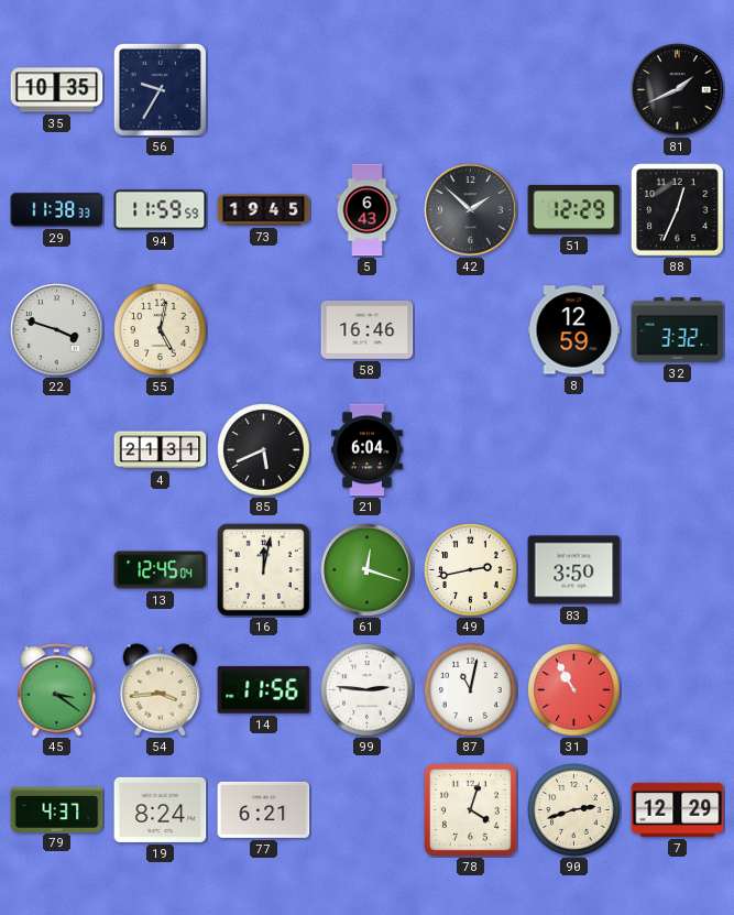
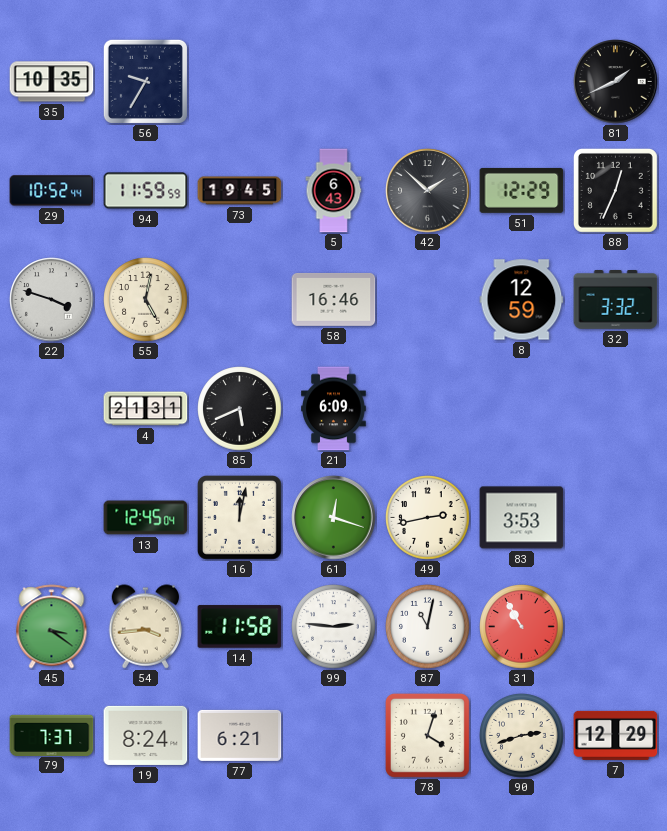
29: 11:38 -> 10:52 (52, 191)
21: 6:04 -> 6:09 (334, 409)
83: 3:50 -> 3:53 (522, 518)
14: 11:56 -> 11:58 (240, 627)
79: 4:37 -> 7:37 (52, 735)
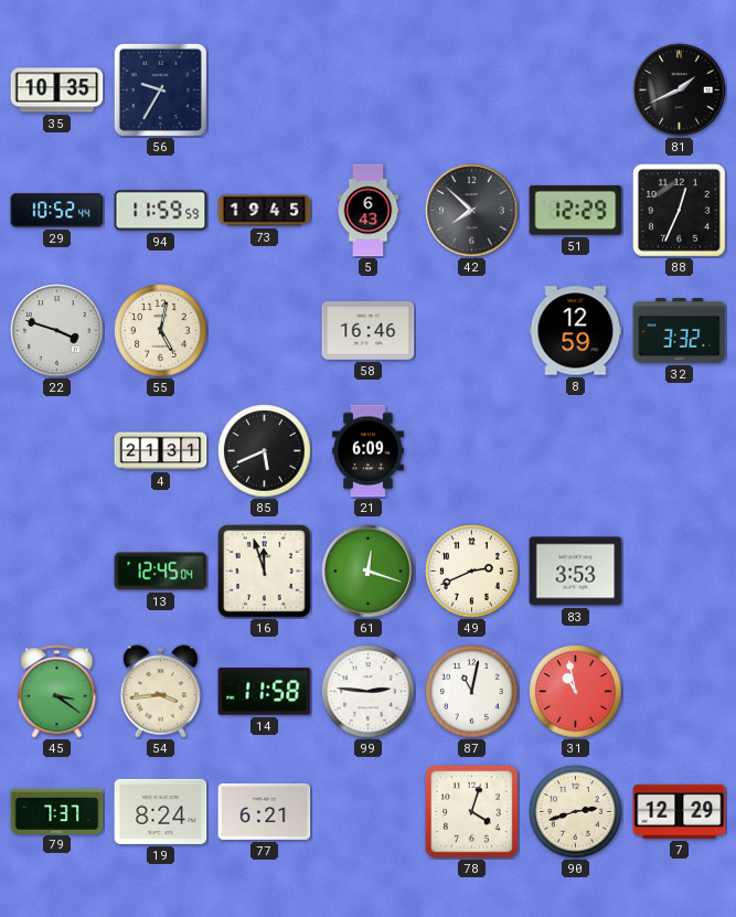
42: 1:52 -> 7:52 (472, 211)
16: 12:02 -> 11:57 (264, 571)
49: 2:43 -> 2:41 (472, 572)
31: 10:55 -> 10:58 (576, 692)
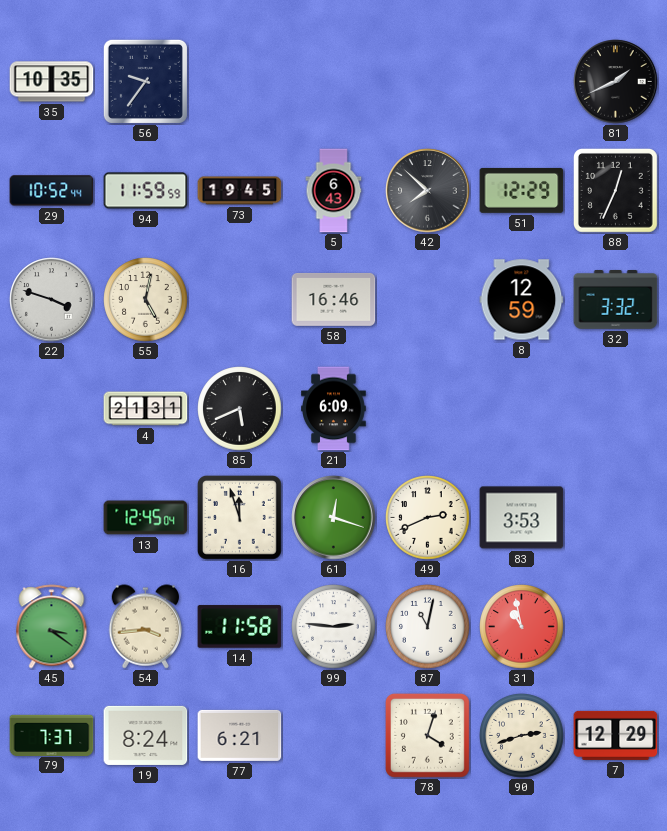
56: 9:35 -> 9:36 (145, 81)
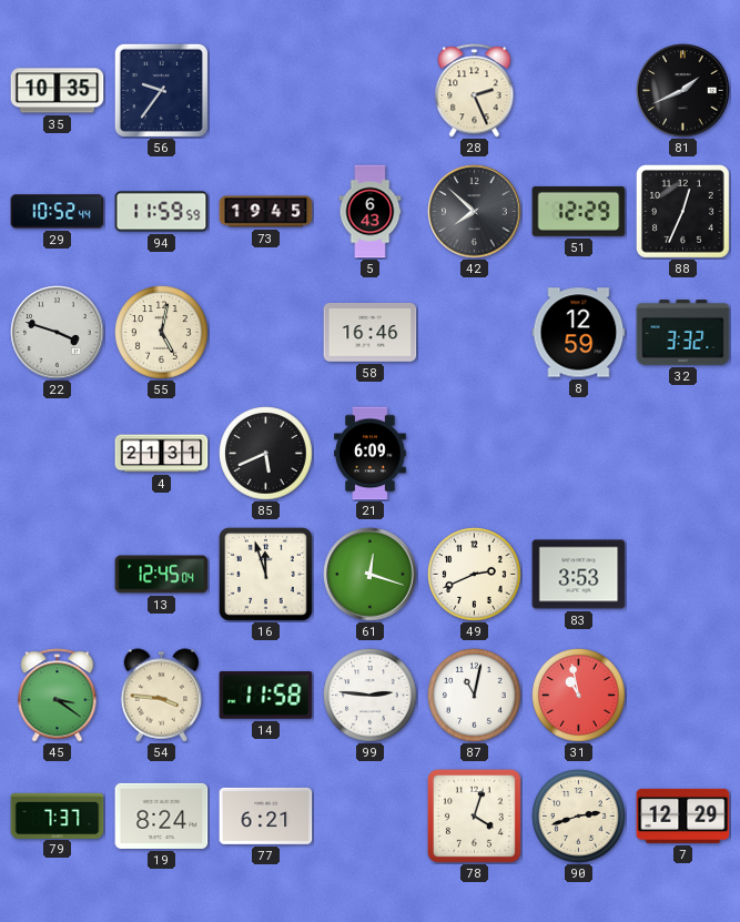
28: none -> 2:26 (475, 91)
54: 3:44 -> 3:46 (162, 696)
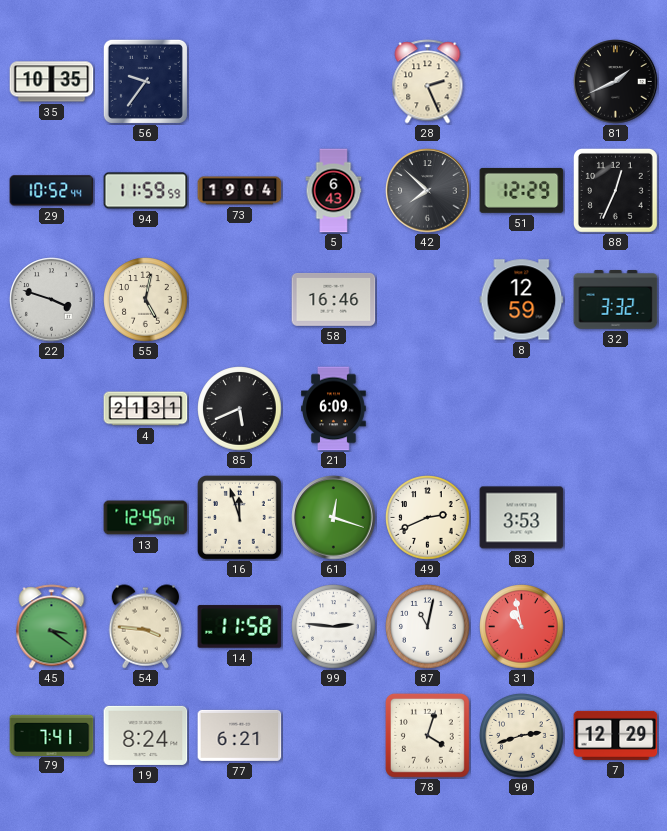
73: 19:45 -> 19:04 (240, 191)
79: 7:37 -> 7:41 (52, 735)
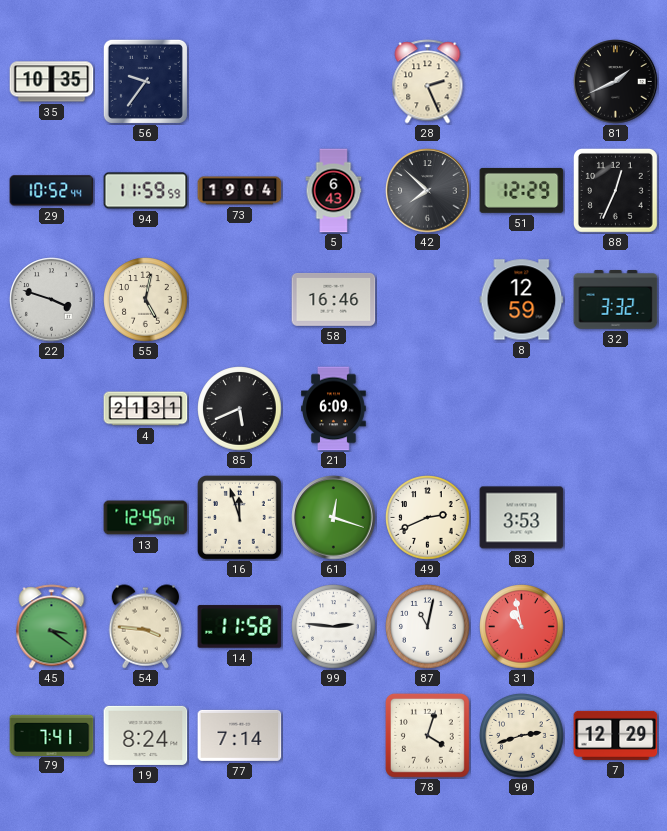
77: 6:21 -> 7:14 (240, 735)
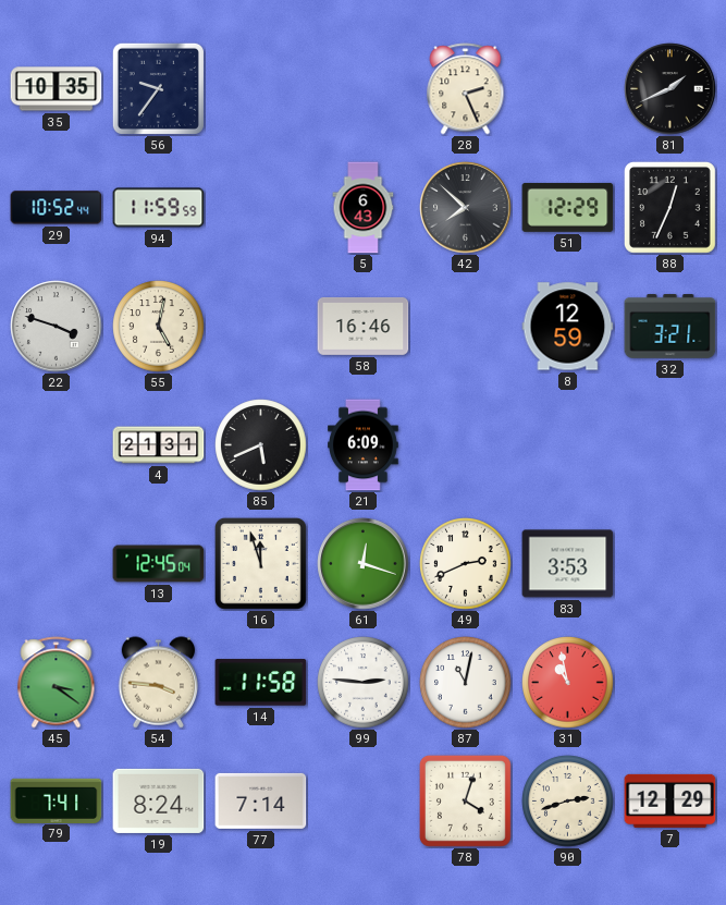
73: 19:04 -> none (240, 191)
32: 3:32 -> 3:21 (670, 327)
